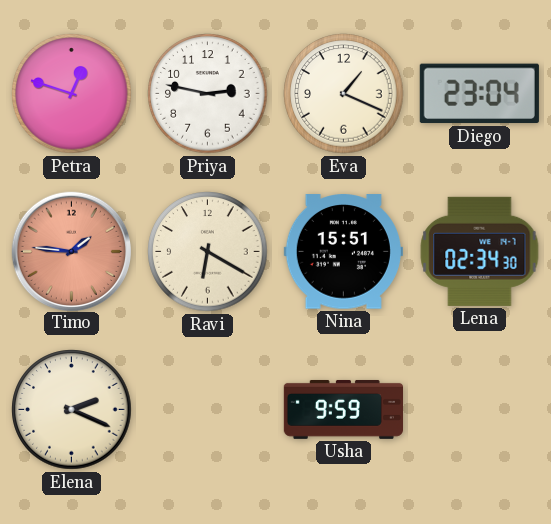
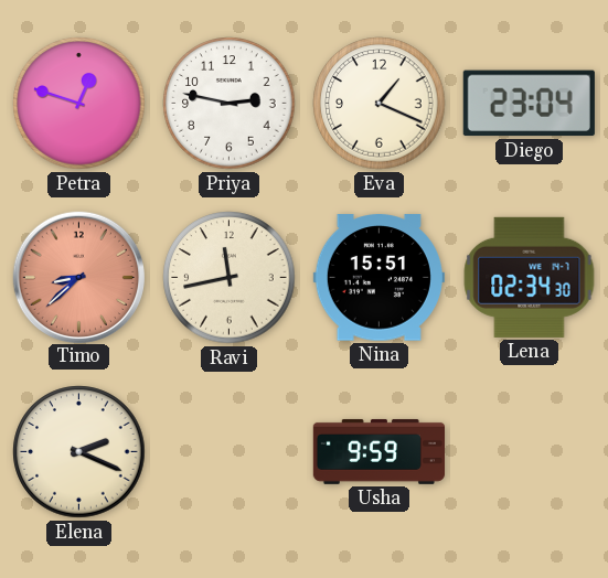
Timo: 1:46 -> 8:38 (78, 277)
Ravi: 6:20 -> 11:43 (230, 278)
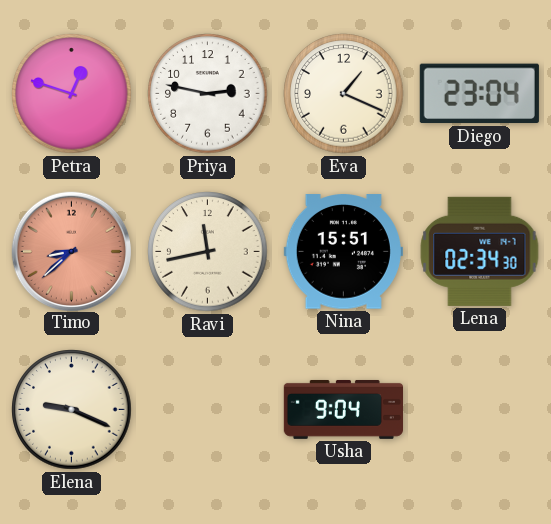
Elena: 2:19 -> 9:19 (72, 410)
Usha: 9:59 -> 9:04 (343, 409)
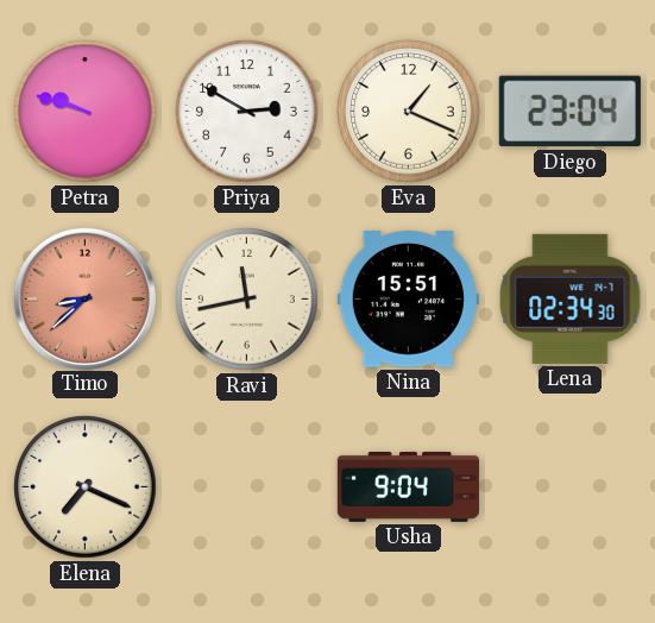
Petra: 12:48 -> 9:48 (86, 112)
Priya: 2:47 -> 2:50 (247, 112)
Elena: 9:19 -> 7:19 (86, 487)
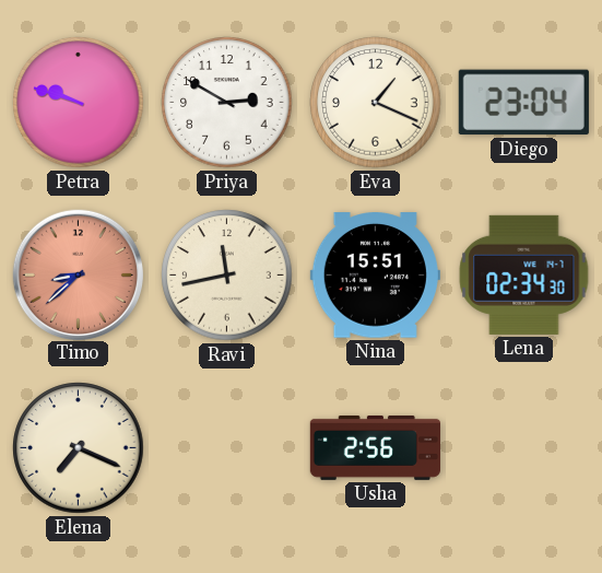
Usha: 9:04 -> 2:56 (375, 447)
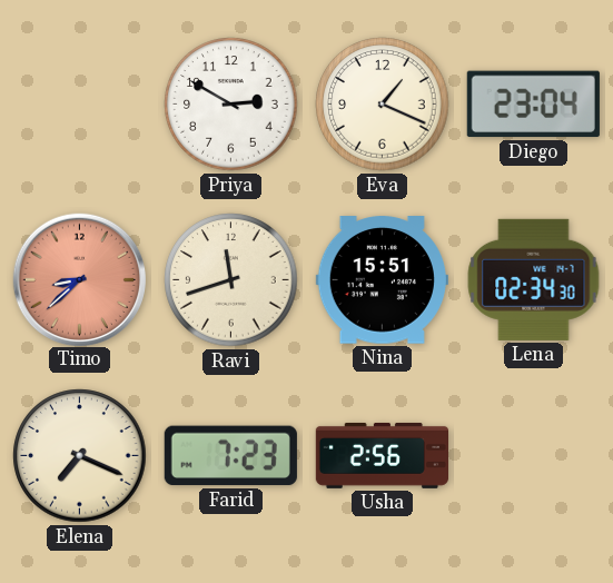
Petra: 9:48 -> none (79, 103)
Ravi: 11:43 -> 11:42 (231, 280)
Farid: none -> 7:23 (230, 456)
